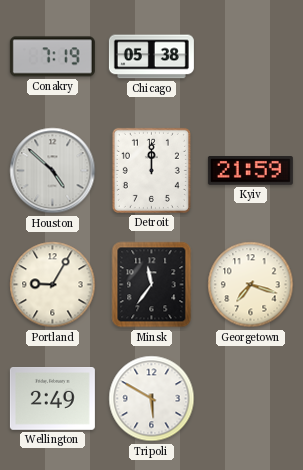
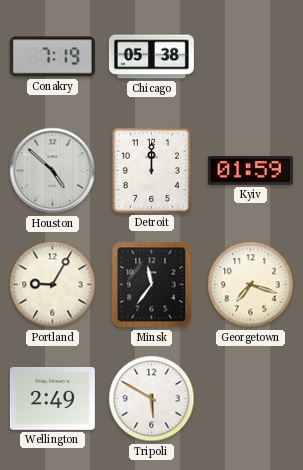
Kyiv: 21:59 -> 01:59 (250, 171)
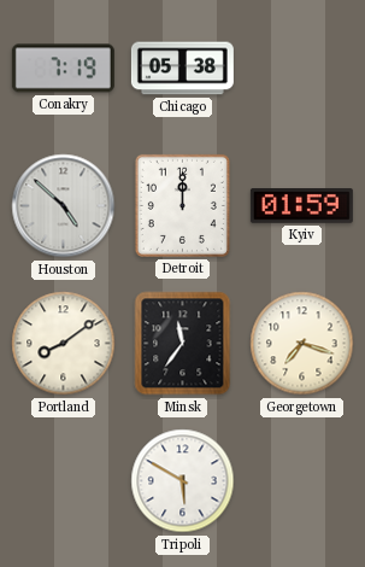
Portland: 9:05 -> 8:09 (64, 344)
Wellington: 2:49 -> none (52, 399)
